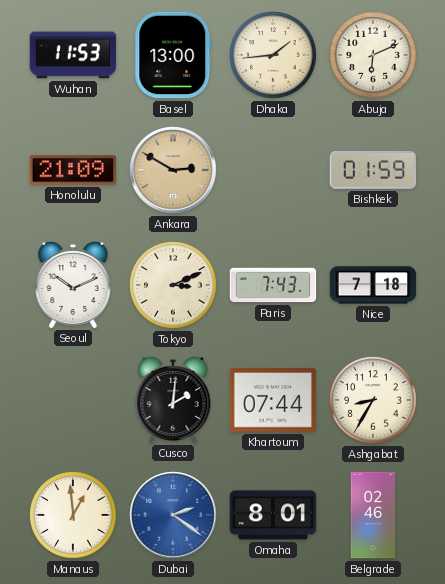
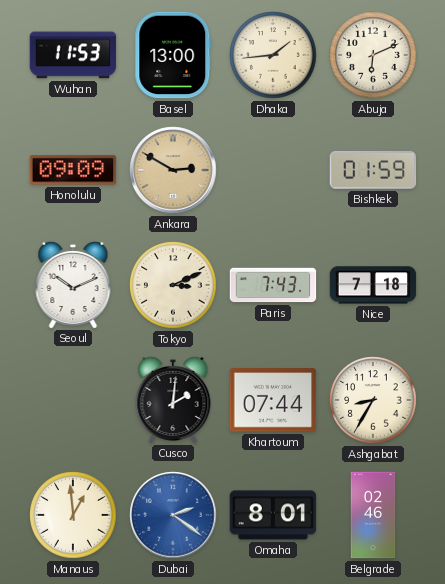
Honolulu: 21:09 -> 09:09 (73, 170)
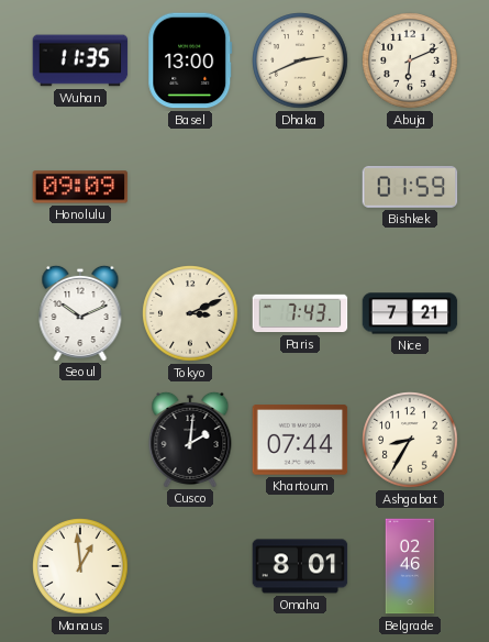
Wuhan: 11:53 -> 11:35 (80, 60)
Dhaka: 1:44 -> 2:41 (300, 60)
Ankara: 2:50 -> none (173, 170)
Nice: 7:18 -> 7:21 (410, 313)
Dubai: 2:21 -> none (173, 515)
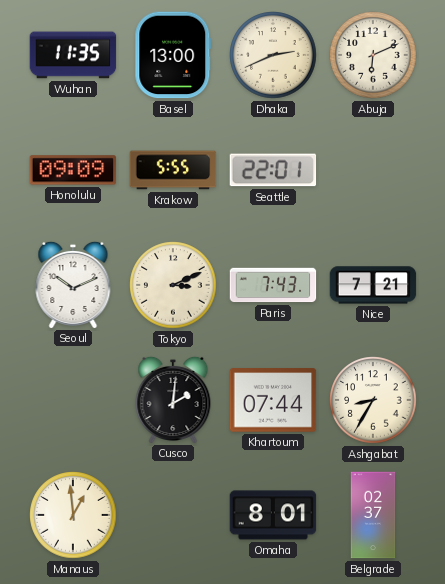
Krakow: none -> 5:55 (173, 170)
Seattle: none -> 22:01 (273, 170)
Bishkek: 01:59 -> none (410, 187)
Belgrade: 02:46 -> 02:37 (373, 515)
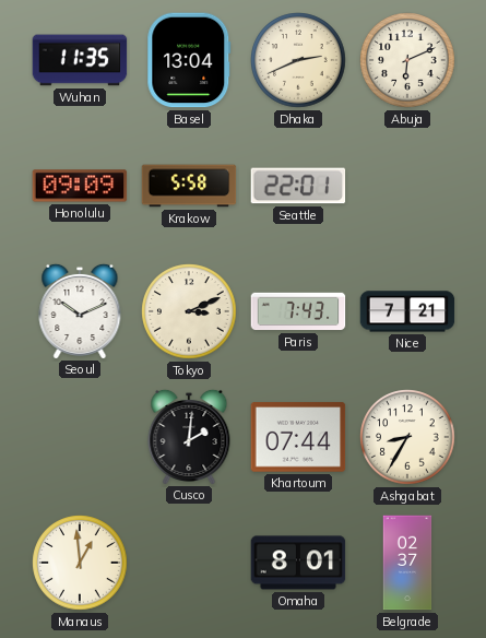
Basel: 13:00 -> 13:04 (189, 60)
Krakow: 5:55 -> 5:58 (189, 186)
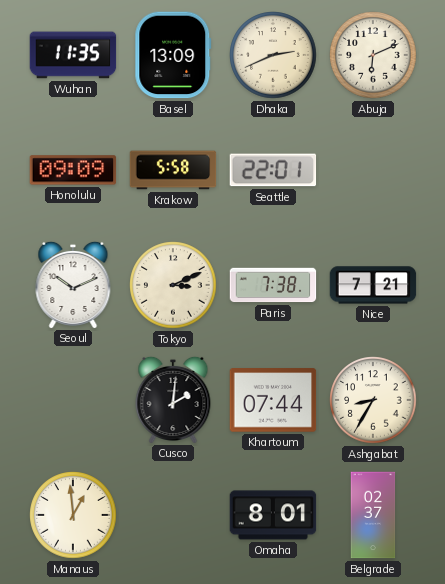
Basel: 13:04 -> 13:09 (173, 55)
Paris: 7:43 -> 7:38 (273, 285)
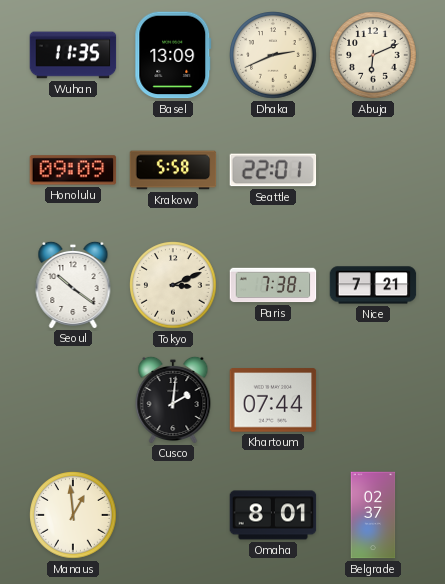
Seoul: 10:11 -> 10:21 (73, 284)
Ashgabat: 8:35 -> none (373, 400)
